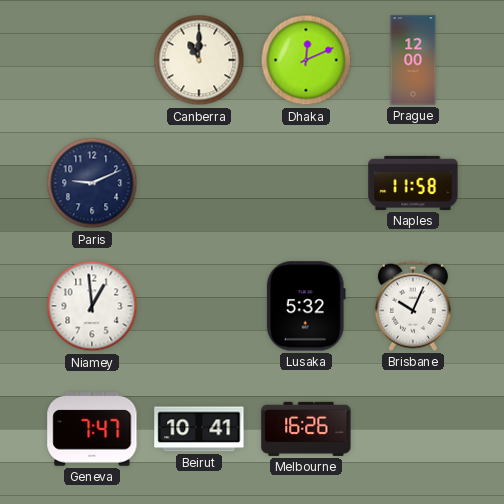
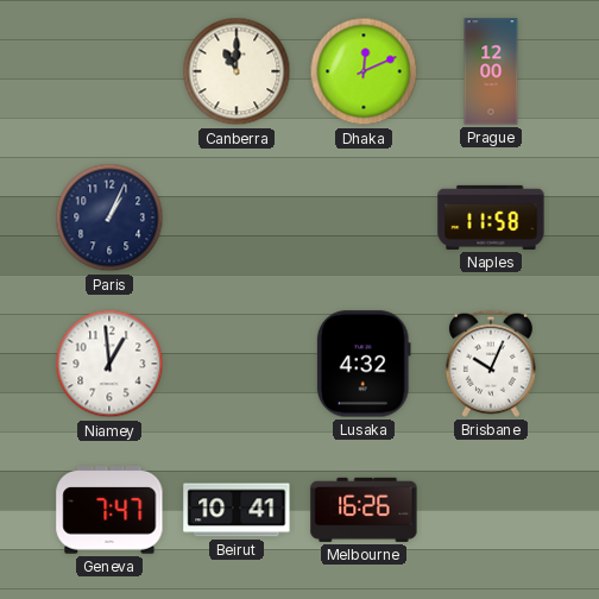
Paris: 9:11 -> 1:04 (109, 217)
Lusaka: 5:32 -> 4:32 (364, 364)
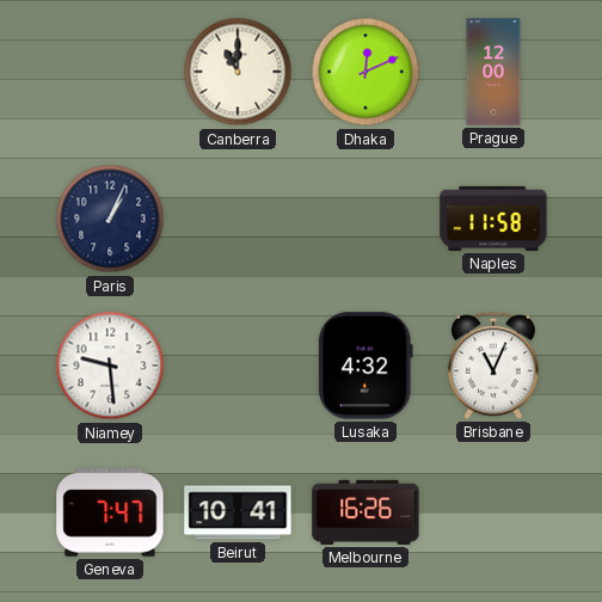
Niamey: 12:59 -> 9:29 (110, 365)
Brisbane: 10:04 -> 11:04 (493, 365)
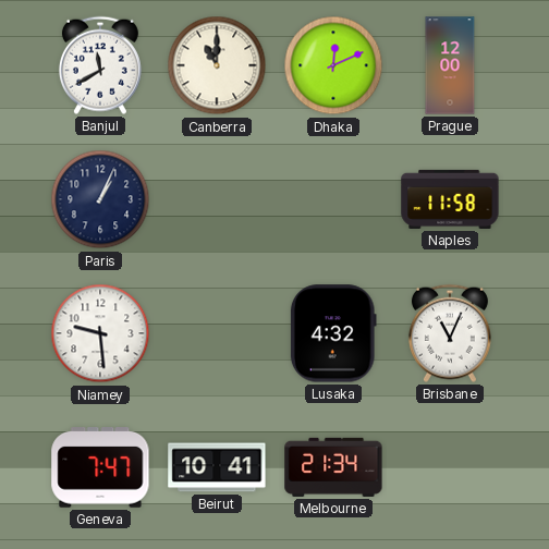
Banjul: none -> 11:40 (100, 65)
Melbourne: 16:26 -> 21:34 (333, 467)
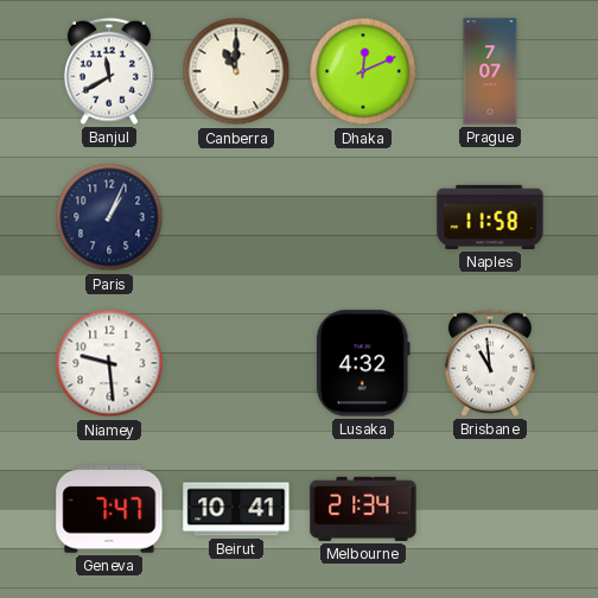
Prague: 12:00 -> 7:07 (490, 71)
Brisbane: 11:04 -> 10:59 (490, 363)
